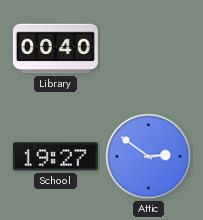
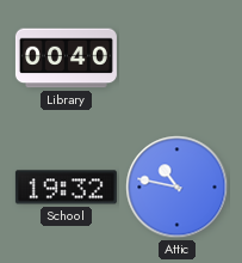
School: 19:27 -> 19:32 (66, 188)
Attic: 2:51 -> 10:47 (178, 188)
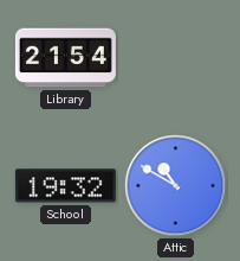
Library: 00:40 -> 21:54 (65, 58)
Attic: 10:47 -> 10:50 (176, 186)
